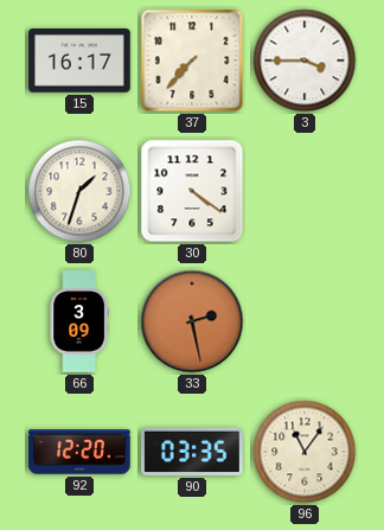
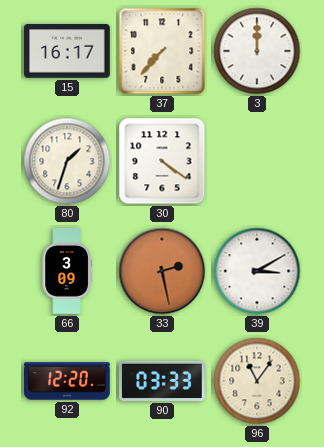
3: 3:45 -> 12:00 (257, 51)
39: none -> 3:10 (257, 271)
90: 03:35 -> 03:33 (163, 381)
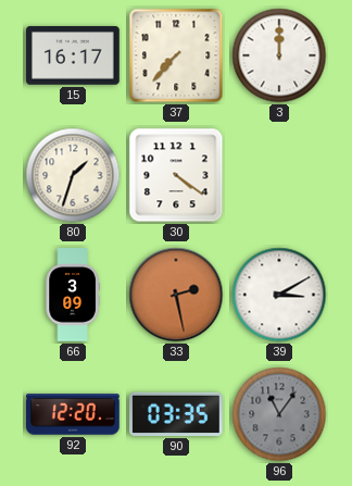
90: 03:33 -> 03:35 (177, 414)
96 dial: cream -> grey (279, 414)
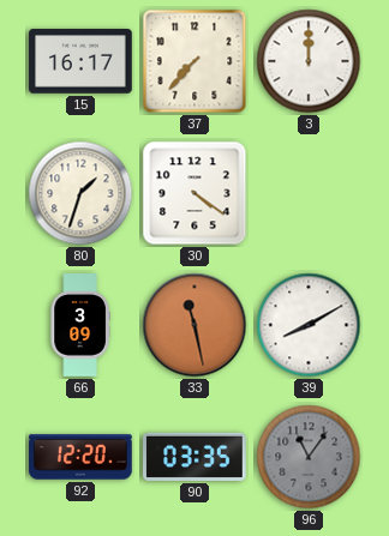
33: 2:28 -> 11:28 (194, 325)
39: 3:10 -> 8:10 (309, 325)
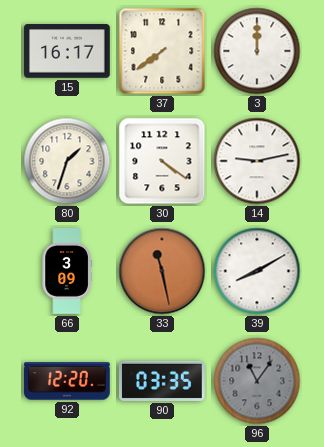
37: 7:37 -> 7:39 (162, 51)
14: none -> 9:13 (257, 161)
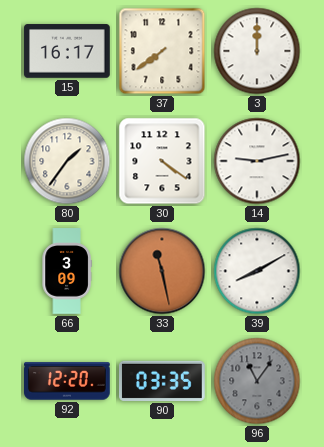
80: 1:33 -> 1:36 (67, 161)
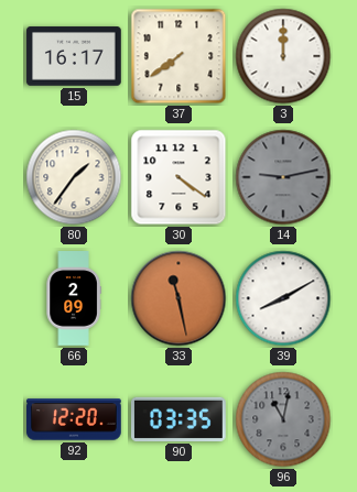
14 dial: white -> grey (283, 177)
66: 3:09 -> 2:09 (74, 298)
96: 11:06 -> 11:02 (283, 419)
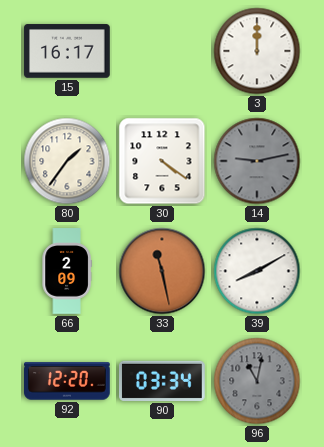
37: 7:39 -> none (178, 56)
90: 03:35 -> 03:34 (163, 381)
